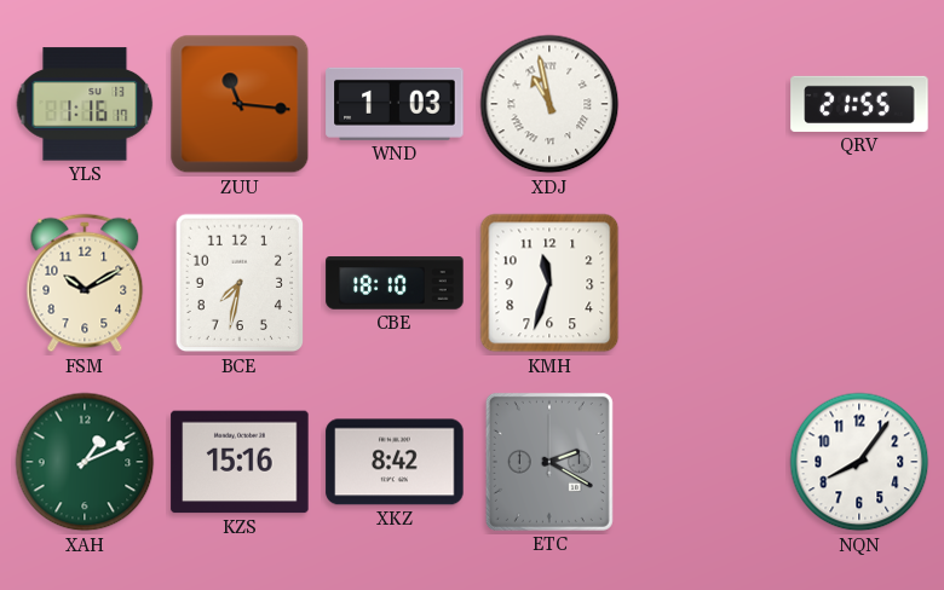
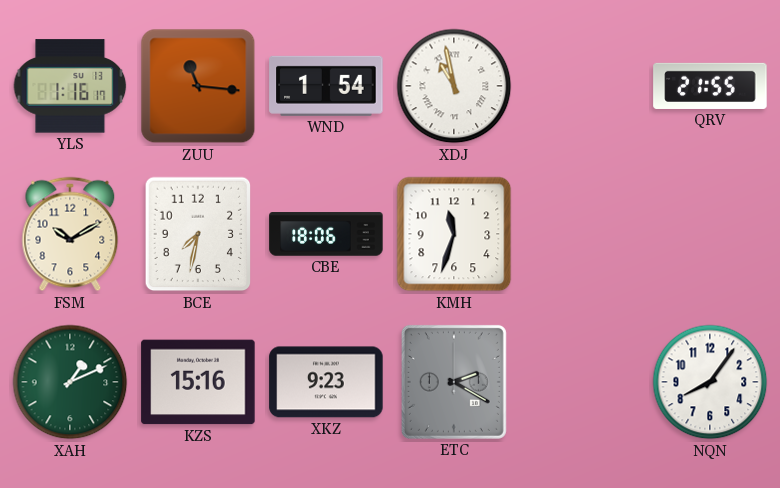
WND: 1:03 -> 1:54 (326, 86)
CBE: 18:10 -> 18:06 (326, 234)
XKZ: 8:42 -> 9:23 (326, 382)
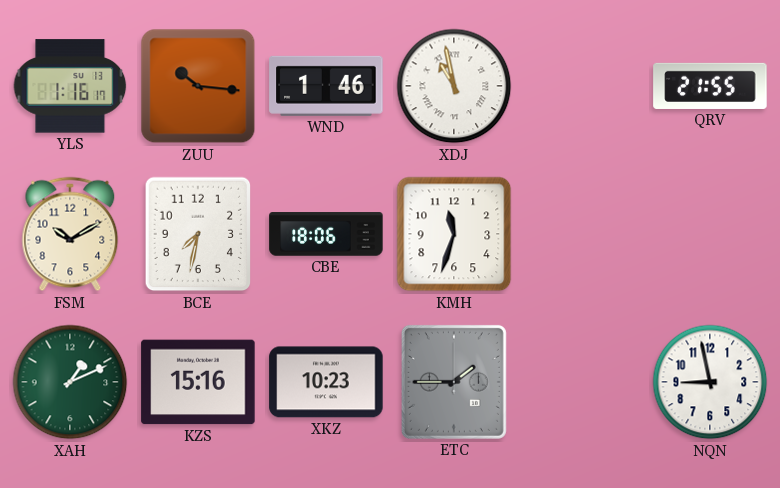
ZUU: 11:16 -> 10:16 (198, 86)
WND: 1:54 -> 1:46 (326, 86)
XKZ: 9:23 -> 10:23 (326, 382)
ETC: 2:20 -> 1:45 (454, 382)
NQN: 8:06 -> 8:58 (710, 382)
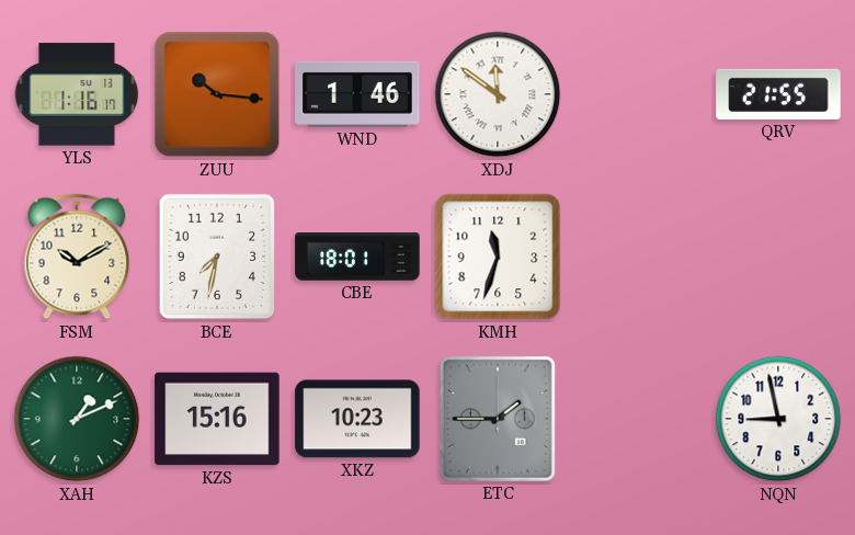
XDJ: 10:58 -> 11:51 (498, 94)
CBE: 18:06 -> 18:01 (357, 257)
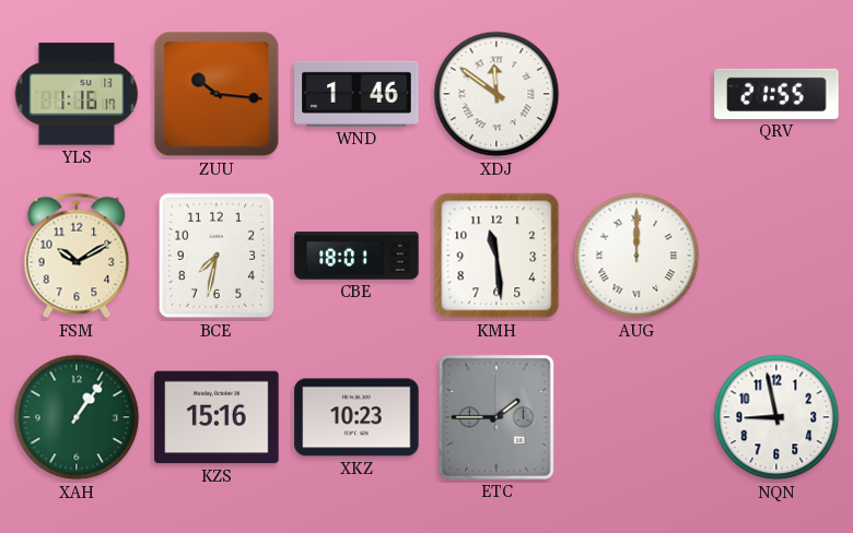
KMH: 11:33 -> 11:29 (496, 256)
AUG: none -> 12:00 (636, 256)
XAH: 1:11 -> 1:06 (77, 417)
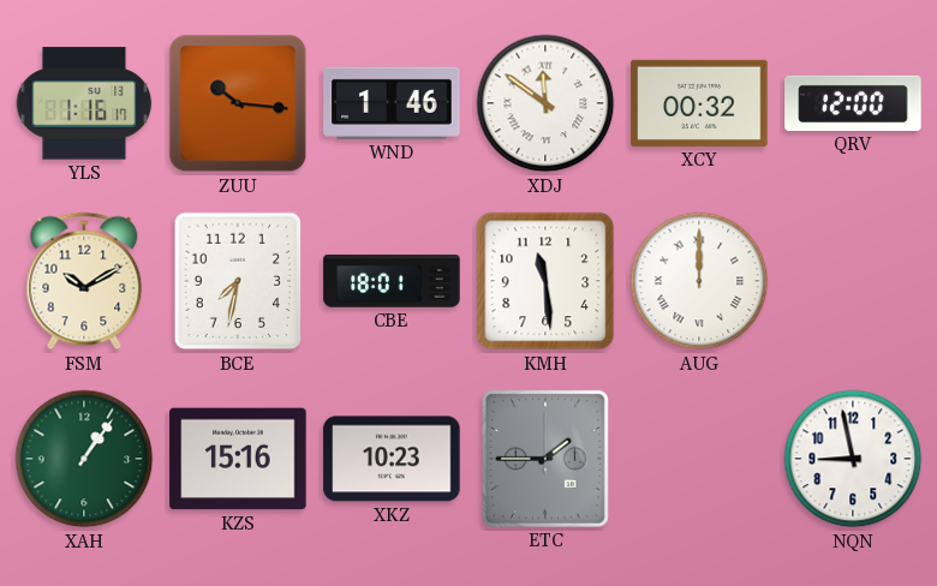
XCY: none -> 00:32 (699, 103)
QRV: 21:55 -> 12:00 (853, 103)
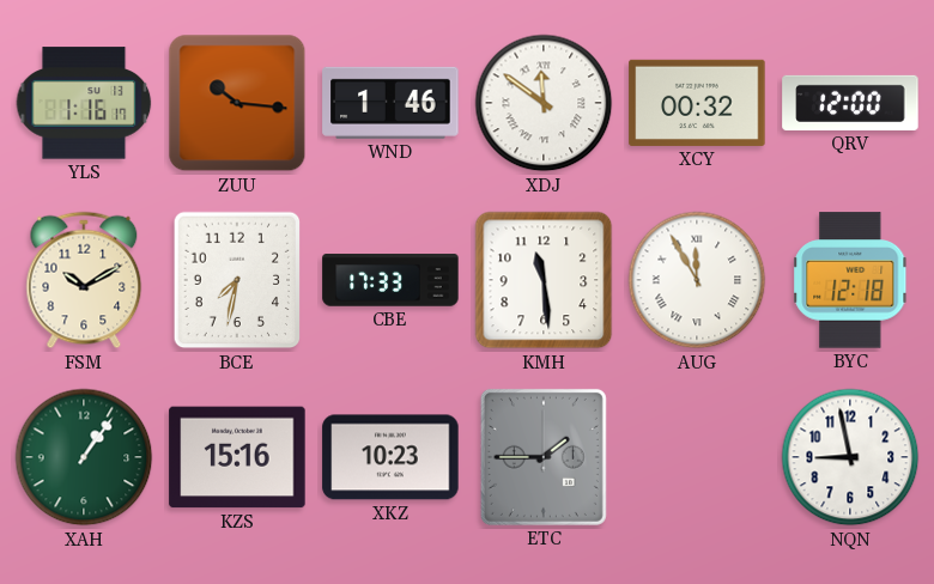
CBE: 18:01 -> 17:33 (390, 280)
AUG: 12:00 -> 11:55 (697, 280)
BYC: none -> 12:18 (850, 280)
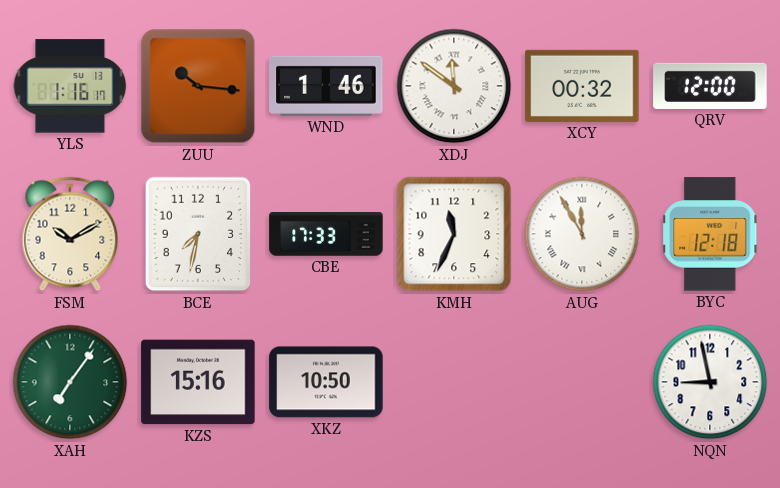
KMH: 11:29 -> 11:34 (454, 234)
XAH: 1:06 -> 7:06 (70, 382)
XKZ: 10:23 -> 10:50 (326, 382)
ETC: 1:45 -> none (544, 457)
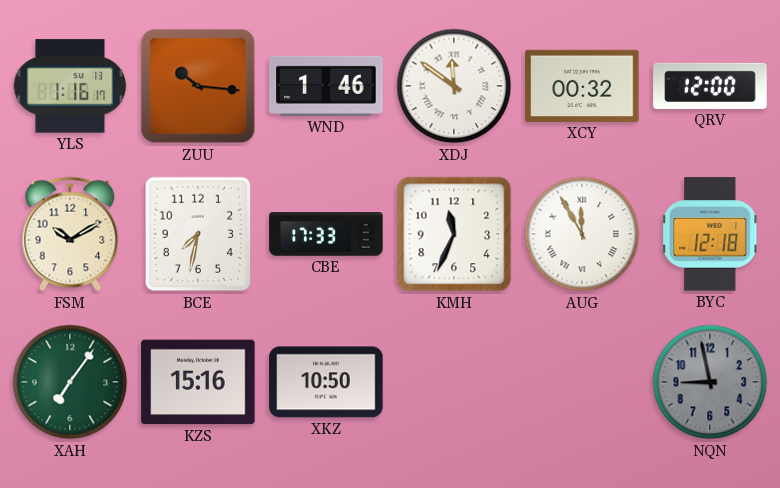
NQN dial: white -> grey (710, 382)
